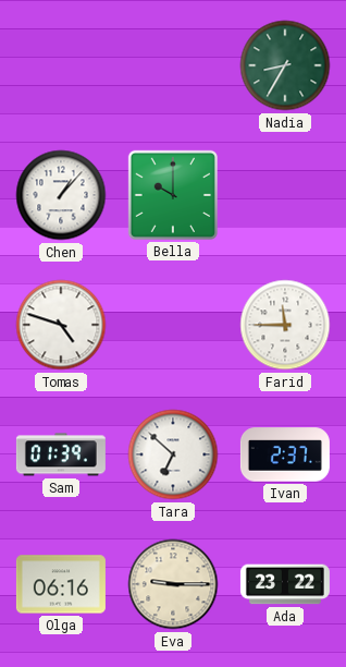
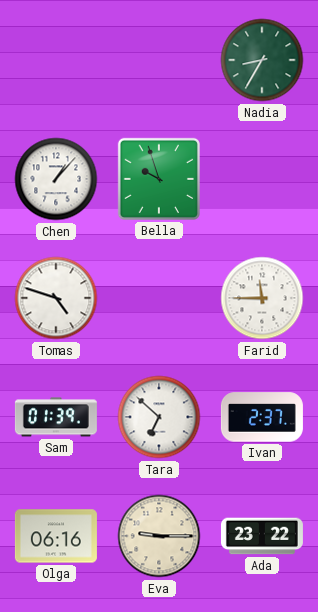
Bella: 10:00 -> 9:57 (159, 179)
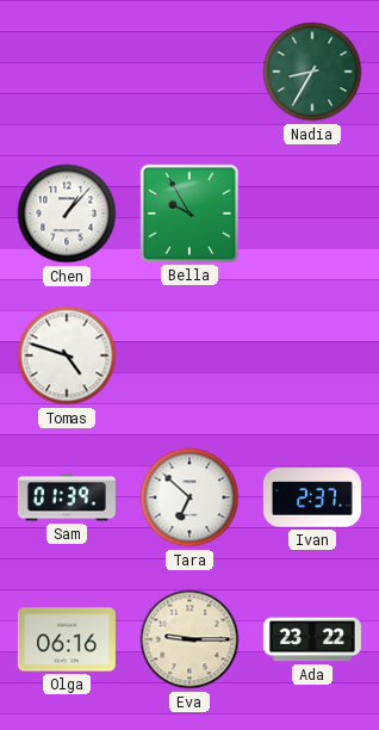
Bella: 9:57 -> 9:55 (189, 214)
Farid: 11:45 -> none (262, 298)
